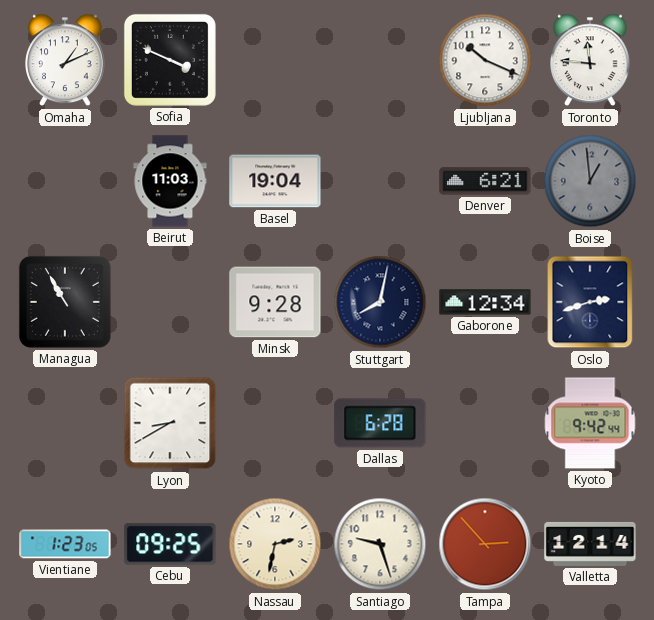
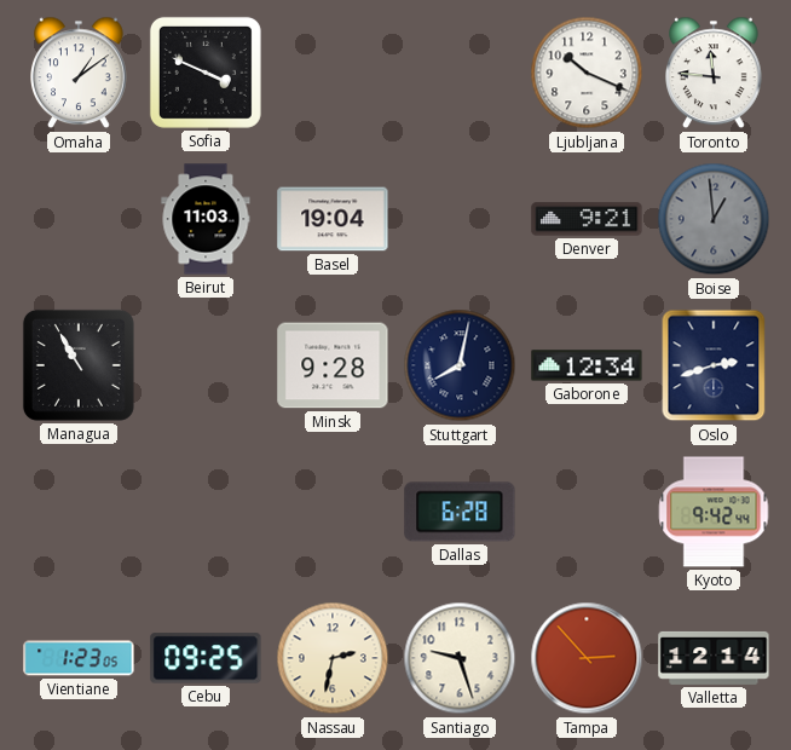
Omaha: 1:11 -> 1:09 (79, 73)
Denver: 6:21 -> 9:21 (587, 219)
Lyon: 8:40 -> none (170, 423)
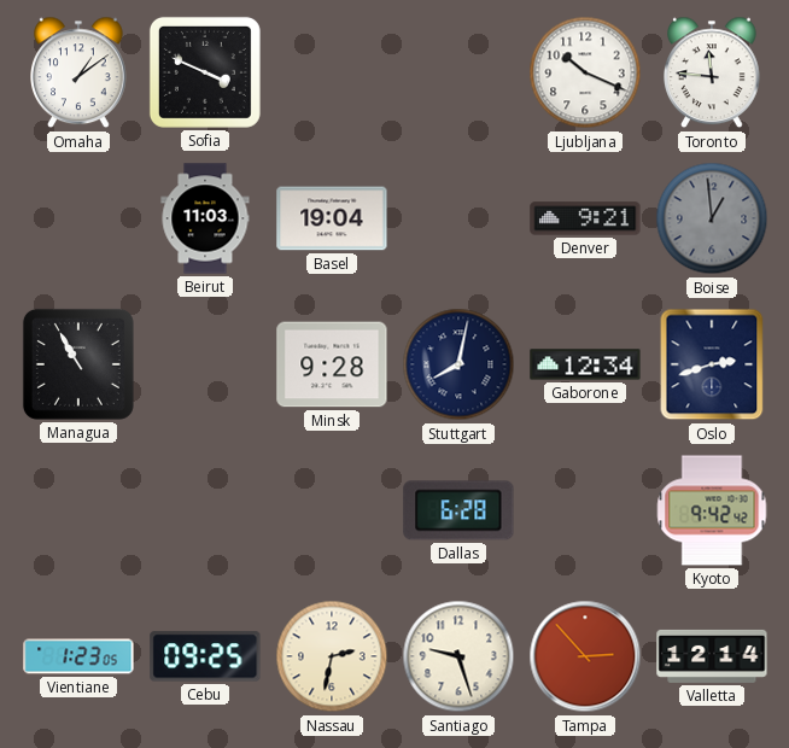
Kyoto: 9:42:44 -> 9:42:42 (712, 510)
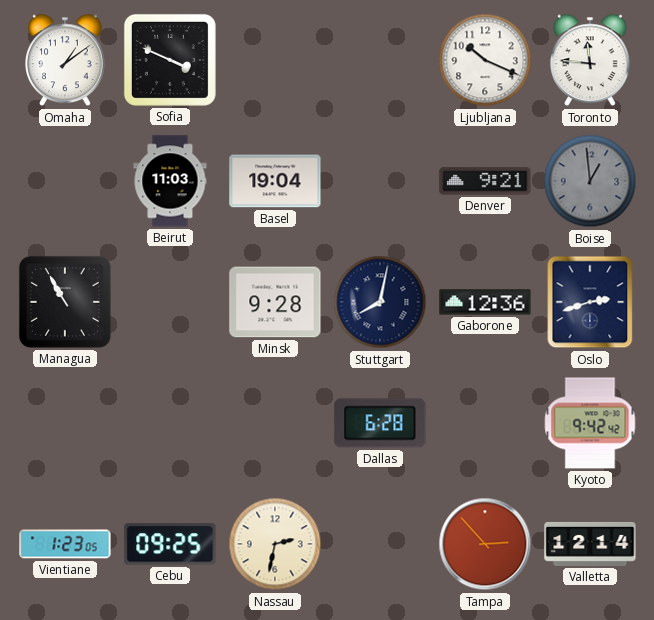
Gaborone: 12:34 -> 12:36 (485, 302)
Santiago: 9:27 -> none (458, 656)
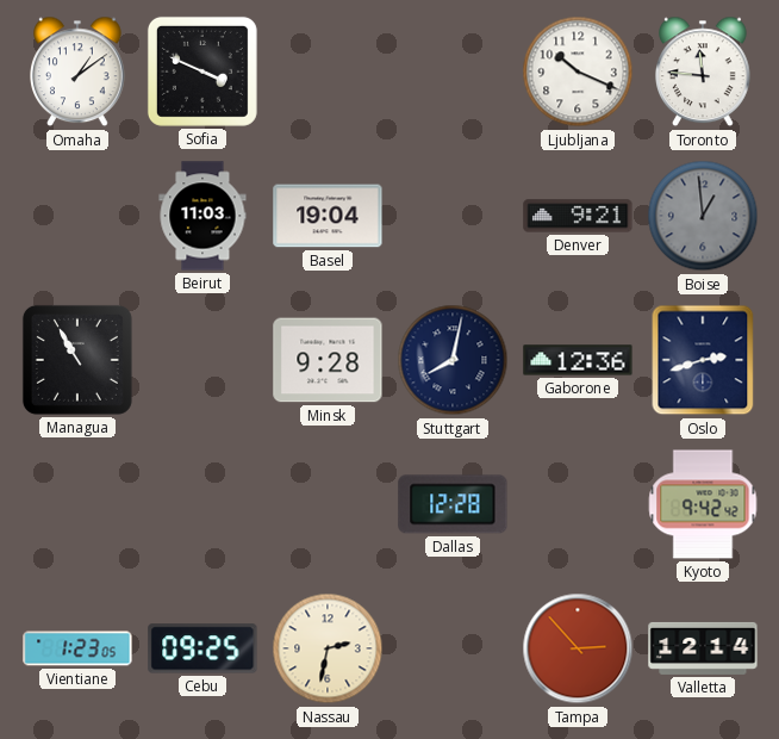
Dallas: 6:28 -> 12:28 (453, 504)
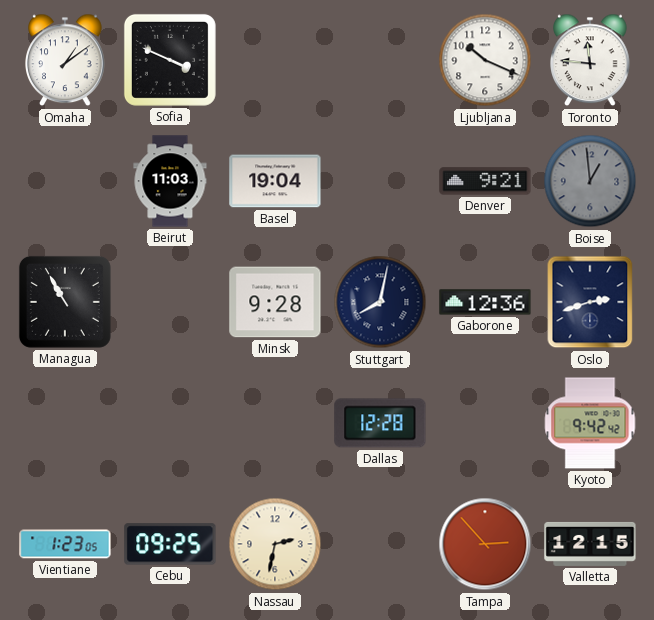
Valletta: 12:14 -> 12:15 (590, 544)
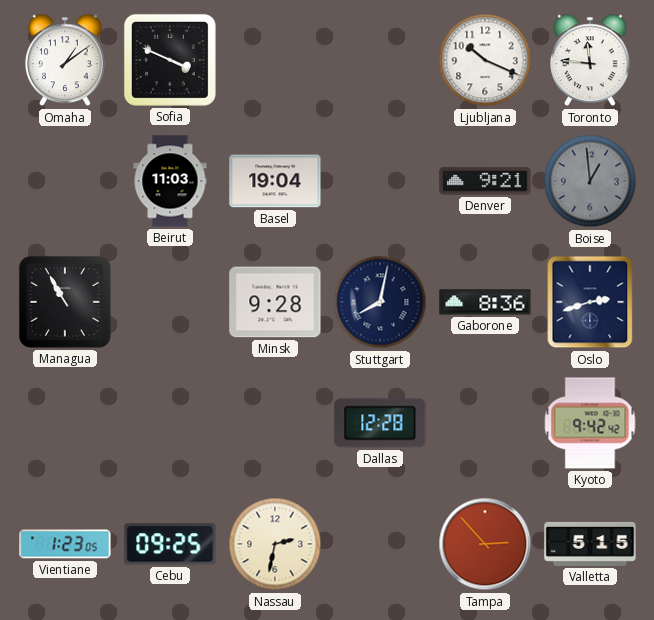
Gaborone: 12:36 -> 8:36 (485, 302)
Valletta: 12:15 -> 5:15 (590, 544)
